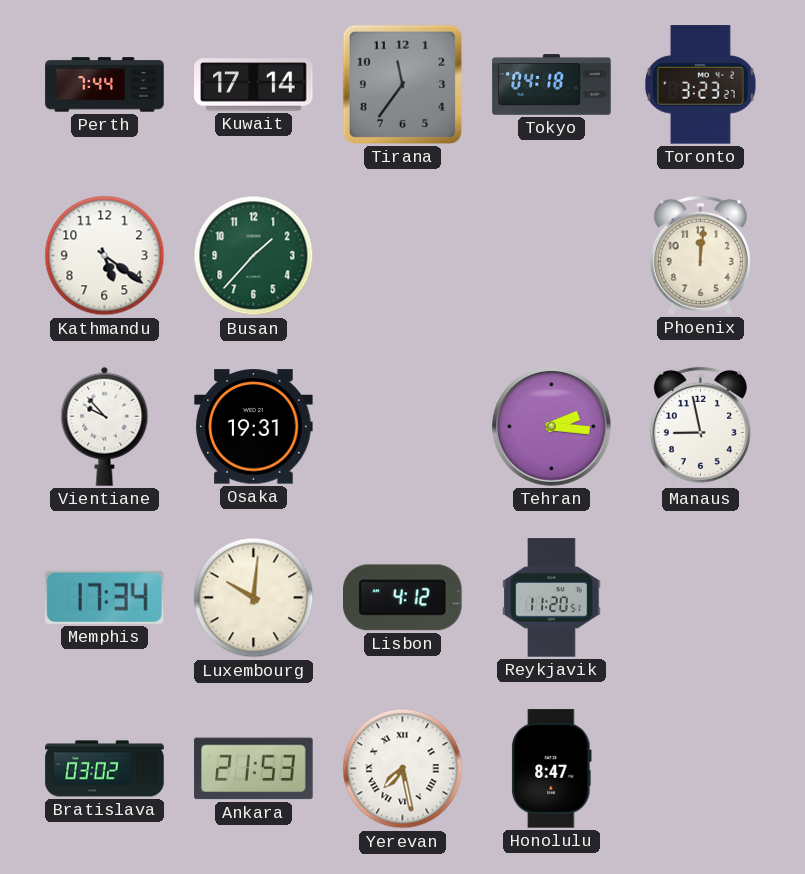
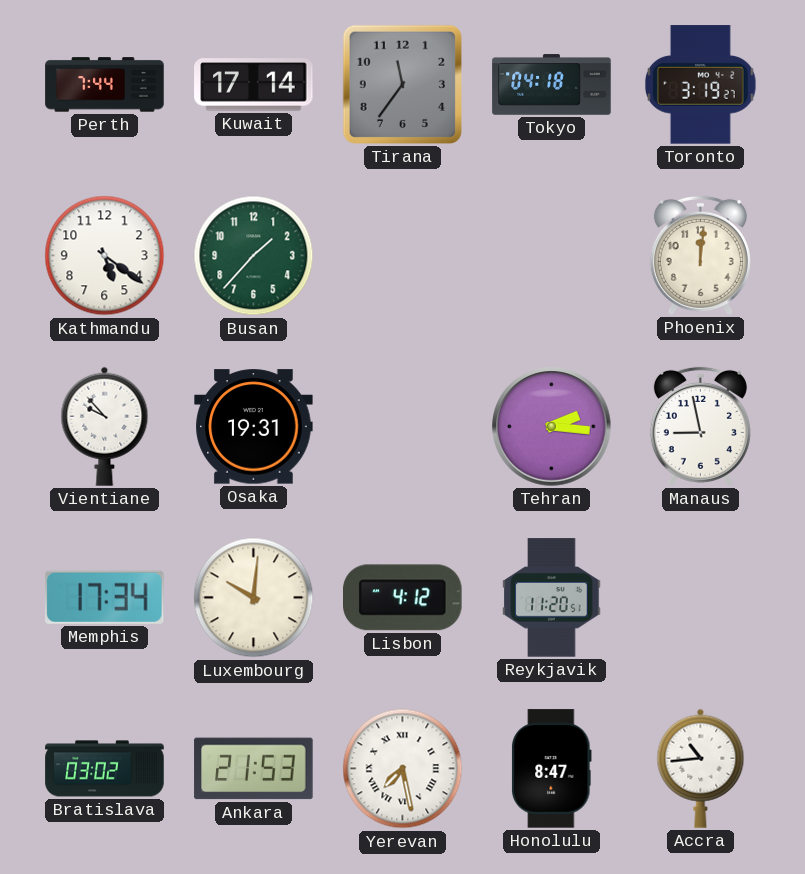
Toronto: 3:23 -> 3:19 (700, 85)
Accra: none -> 10:44 (701, 768)
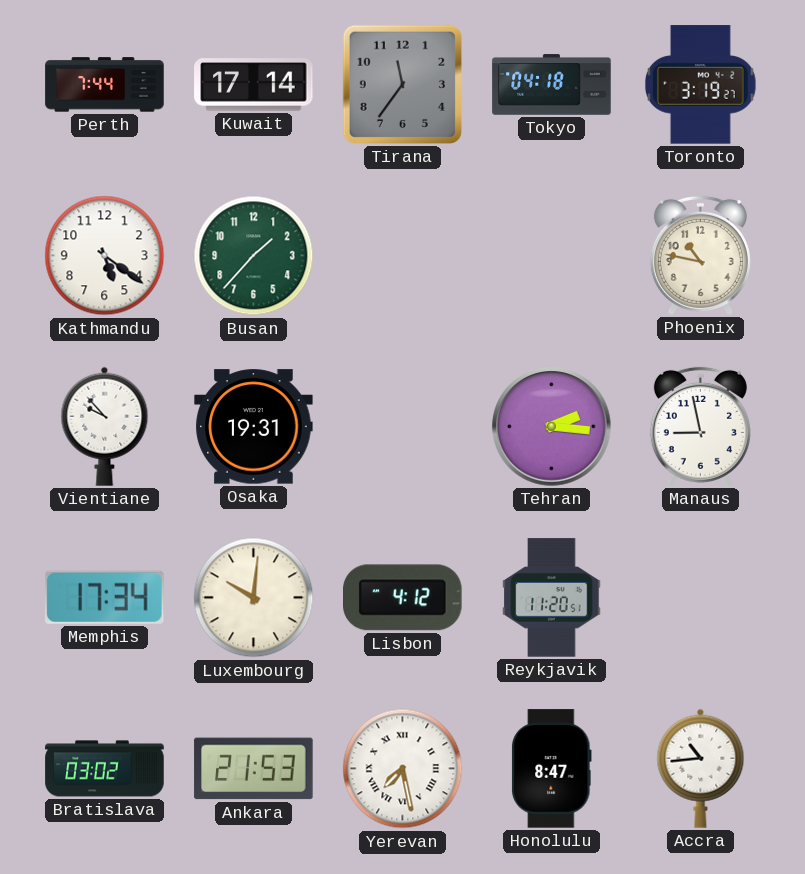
Phoenix: 12:01 -> 10:47 (700, 255)
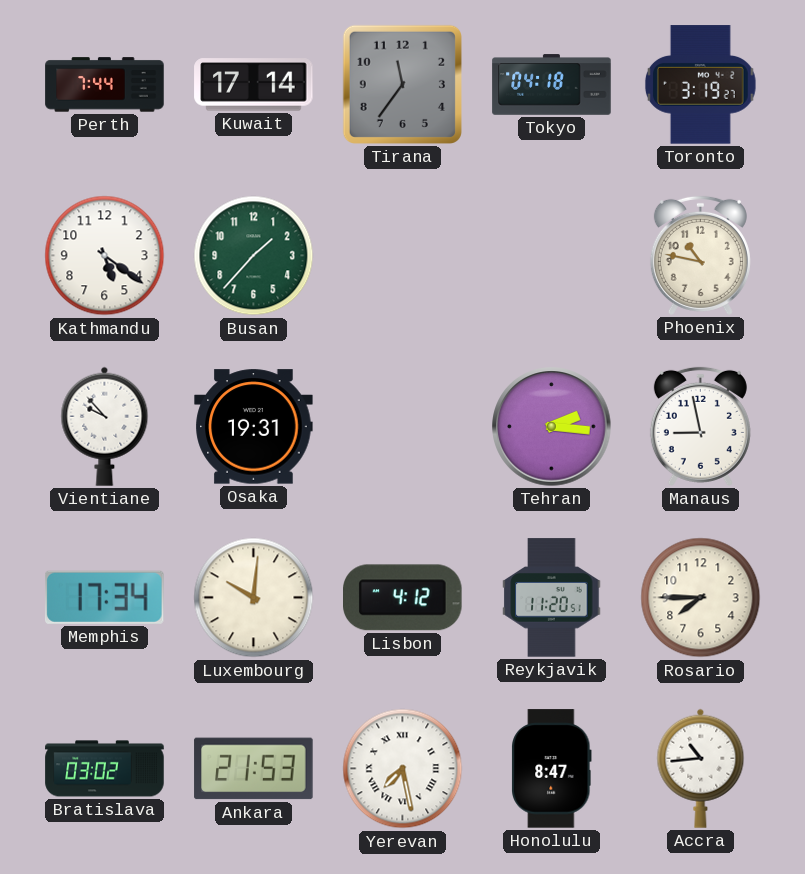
Rosario: none -> 7:45 (701, 598)
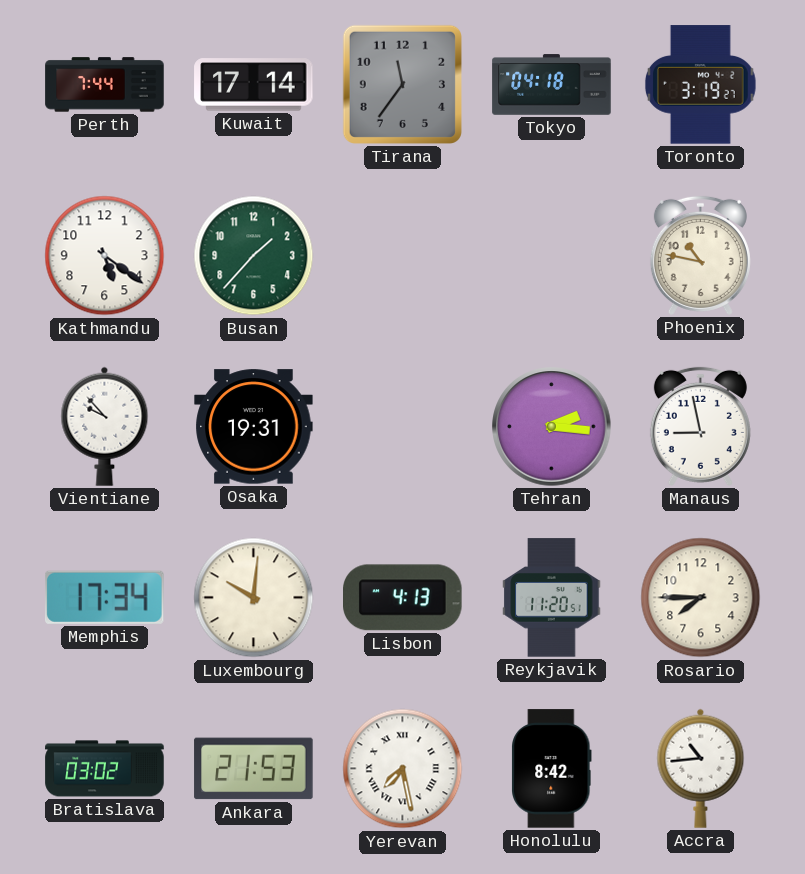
Lisbon: 4:12 -> 4:13 (403, 598)
Honolulu: 8:47 -> 8:42 (552, 769)
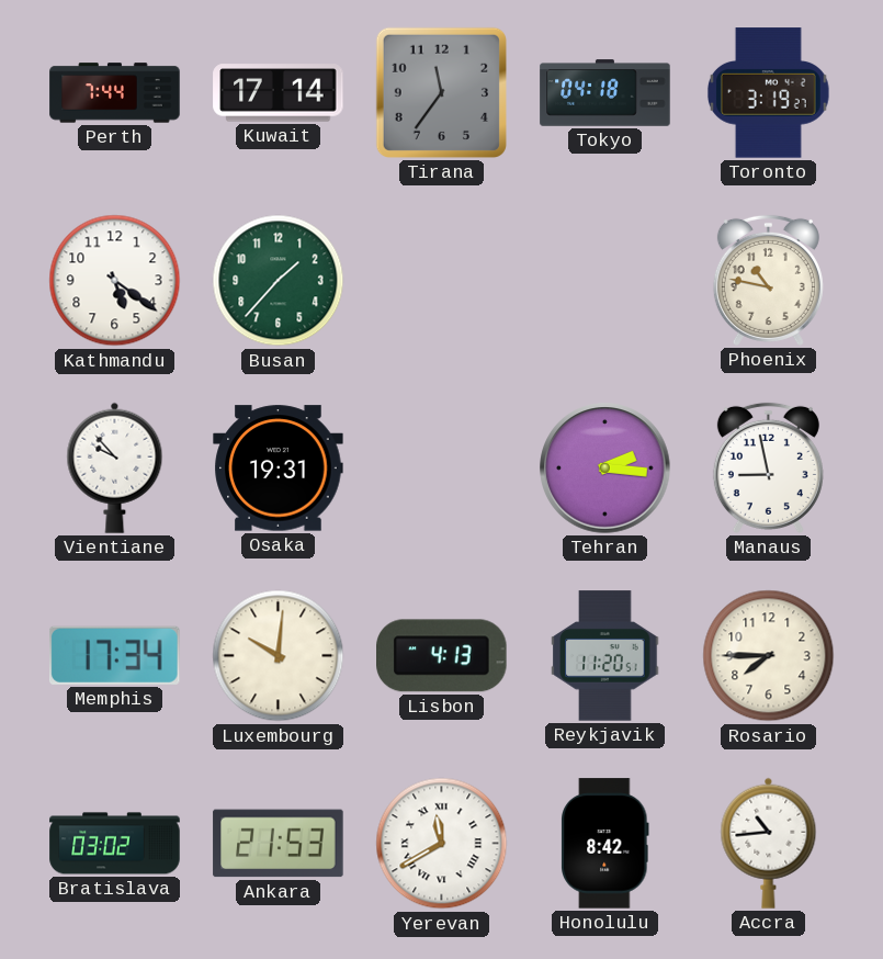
Yerevan: 7:28 -> 11:40 (442, 844)
